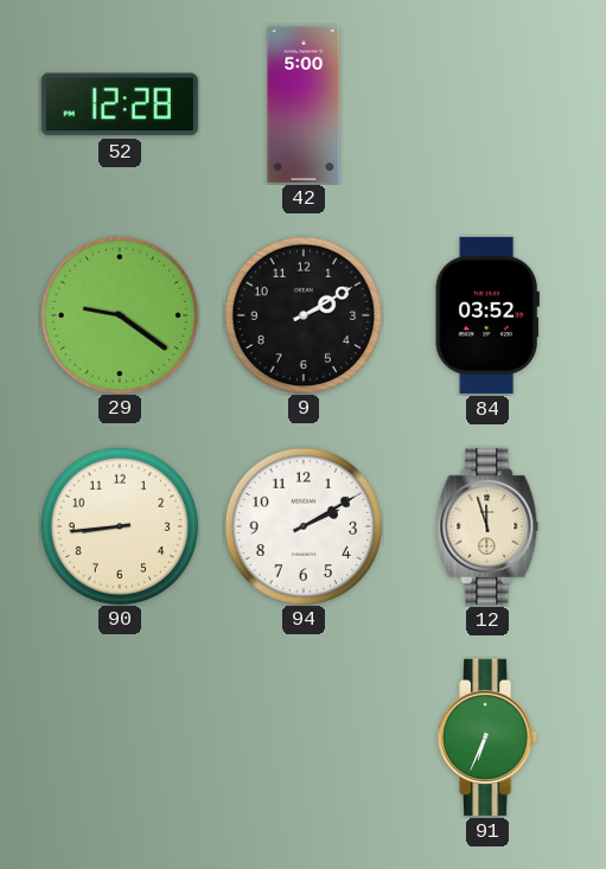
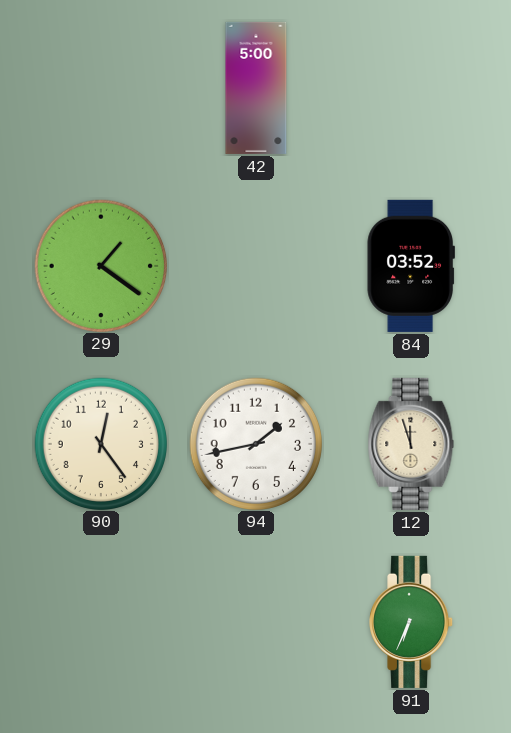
52: 12:28 -> none (120, 104)
29: 9:21 -> 1:21 (100, 265)
9: 2:10 -> none (302, 314)
90: 8:44 -> 12:24 (100, 443)
94: 2:10 -> 1:43 (255, 443)
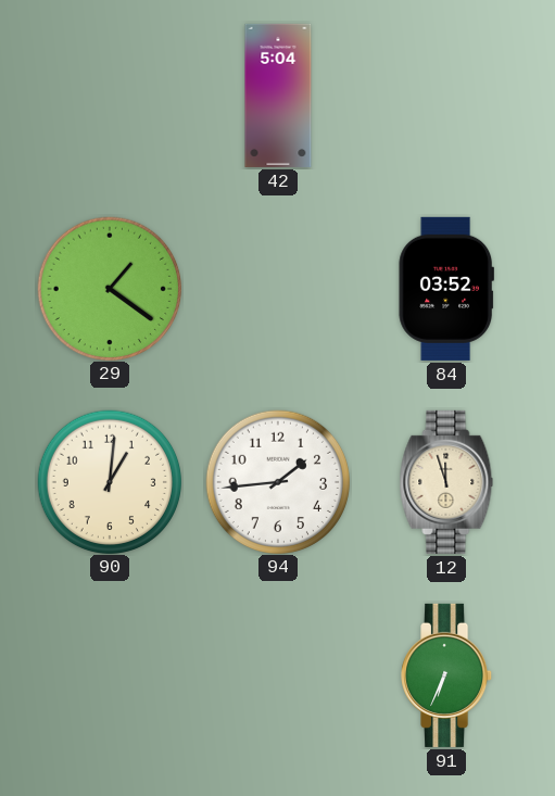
42: 5:00 -> 5:04 (278, 96)
90: 12:24 -> 1:01 (109, 481)
94: 1:43 -> 1:44 (277, 481)
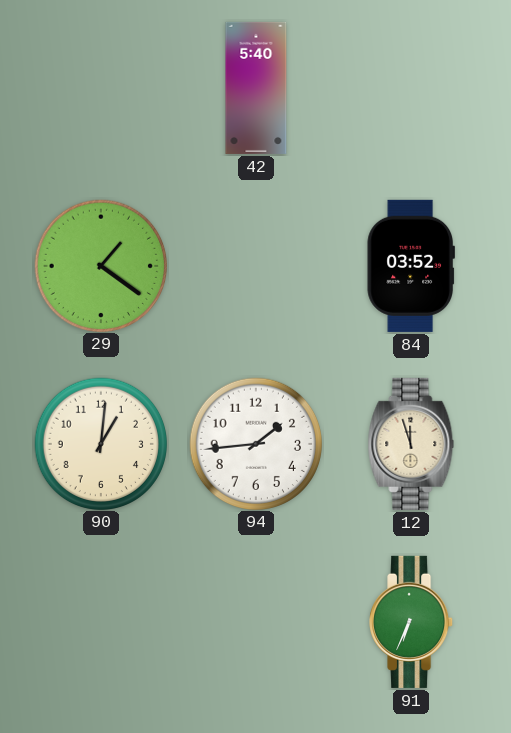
42: 5:04 -> 5:40 (256, 88)
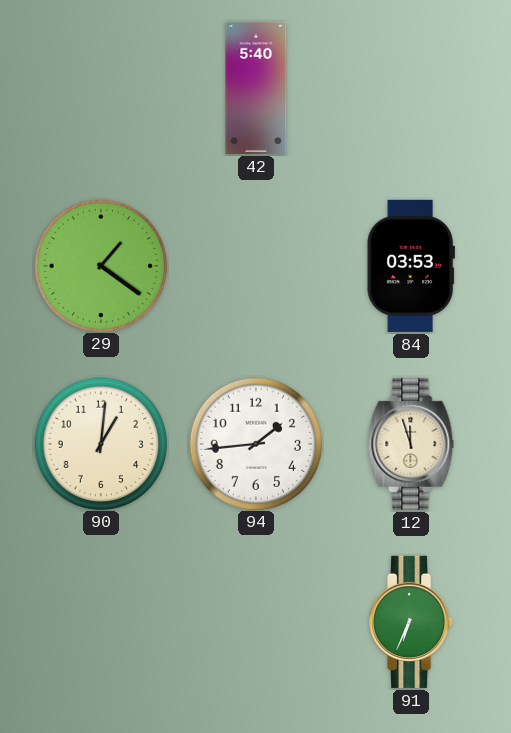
84: 03:52 -> 03:53 (411, 266)
